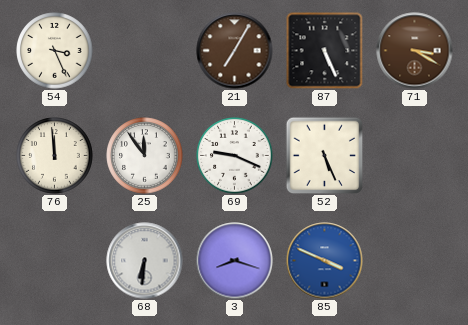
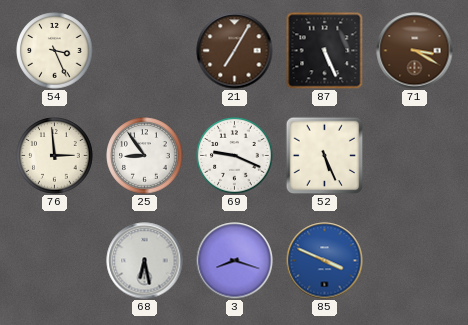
76: 11:59 -> 2:59 (55, 156)
25: 11:54 -> 8:54 (145, 156)
68: 6:31 -> 6:28 (145, 261)
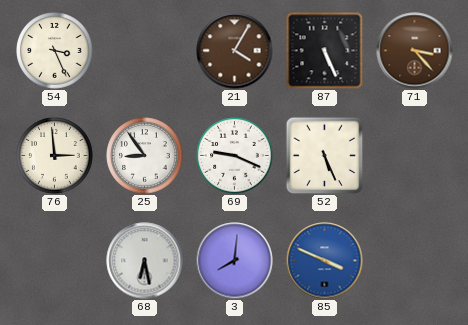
21: 7:05 -> 4:05 (235, 51)
71: 3:20 -> 3:23 (415, 51)
3: 8:18 -> 8:01 (235, 261)
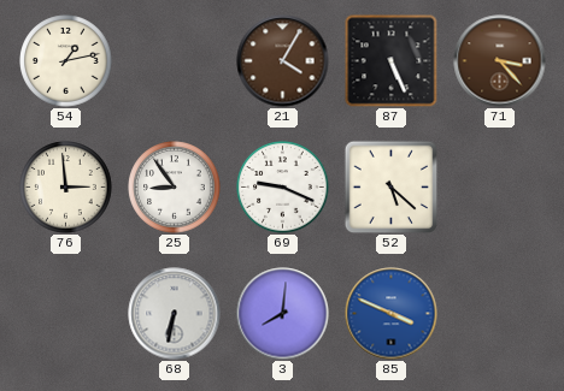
54: 3:26 -> 1:13 (66, 61)
52: 5:26 -> 5:22 (390, 186)
68: 6:28 -> 6:32 (175, 314)
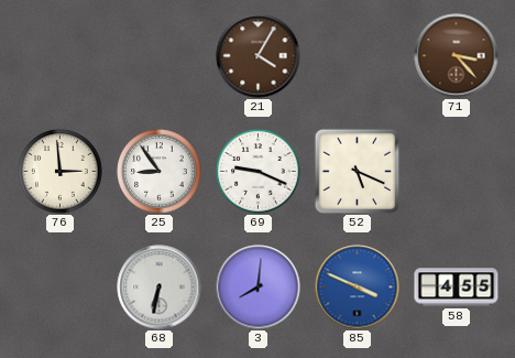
54: 1:13 -> none (66, 61)
87: 5:26 -> none (390, 60)
52: 5:22 -> 5:19 (357, 171)
58: none -> 4:55 (457, 288)
